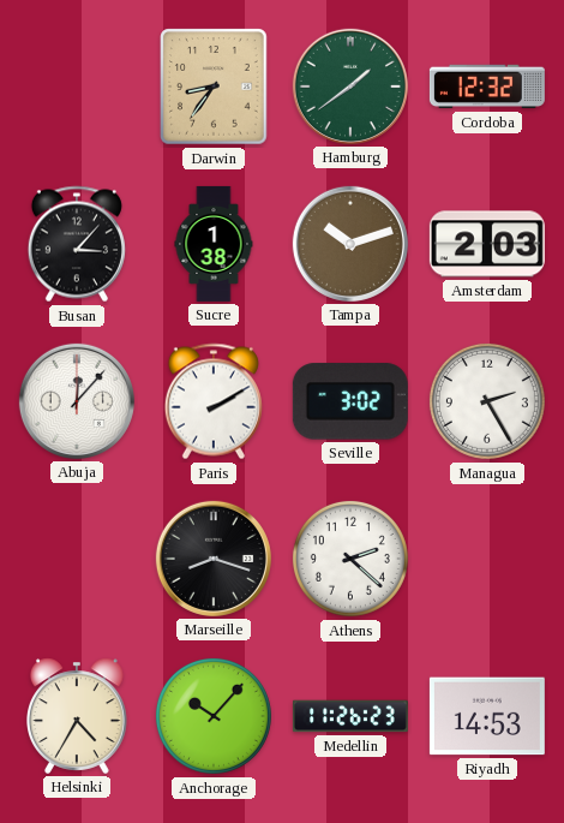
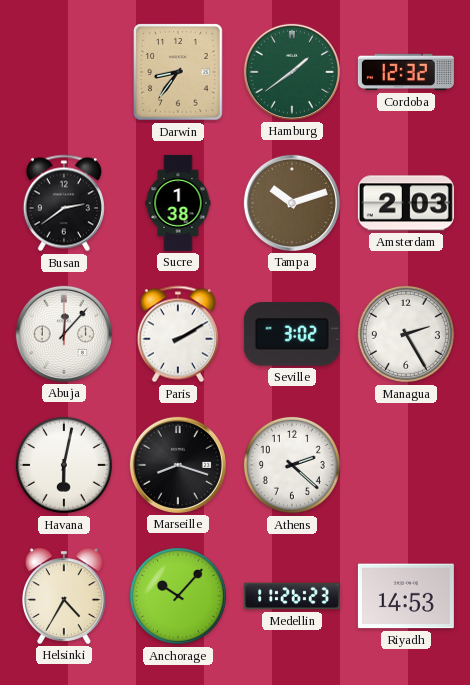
Busan: 3:07 -> 2:39 (64, 203)
Havana: none -> 6:02 (64, 465)
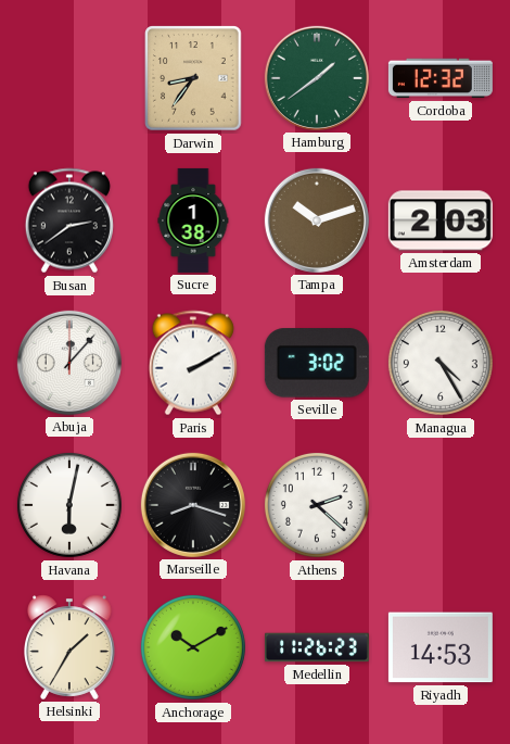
Managua: 2:25 -> 4:25 (441, 363)
Helsinki: 4:35 -> 1:35 (71, 647)
Anchorage: 10:07 -> 10:10 (193, 647)
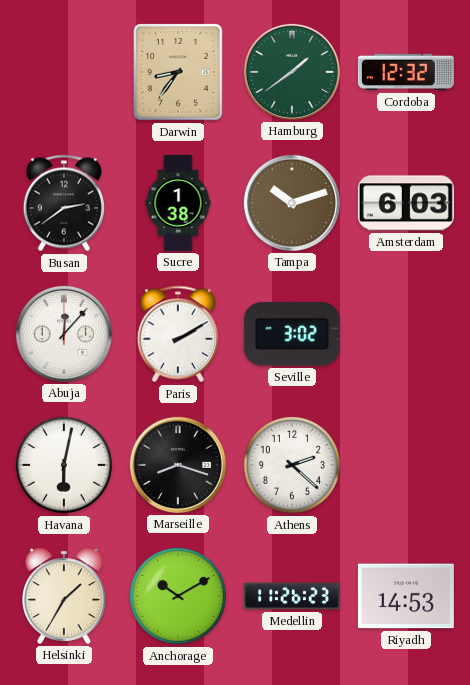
Amsterdam: 2:03 -> 6:03 (406, 203)
Managua: 4:25 -> none (441, 363)
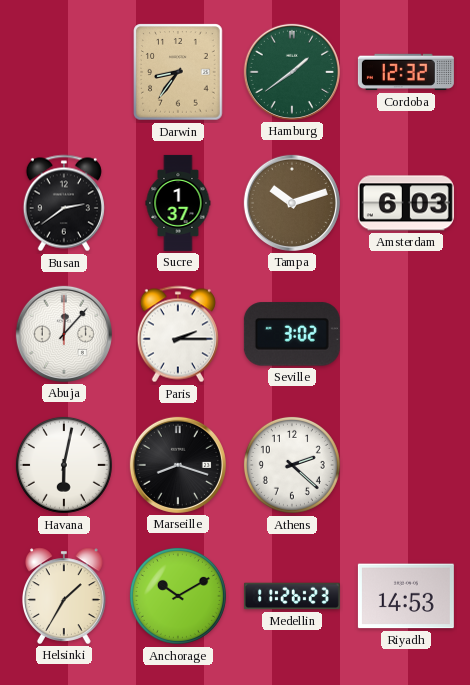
Sucre: 1:38 -> 1:37 (178, 203)
Paris: 2:10 -> 2:15 (178, 334)
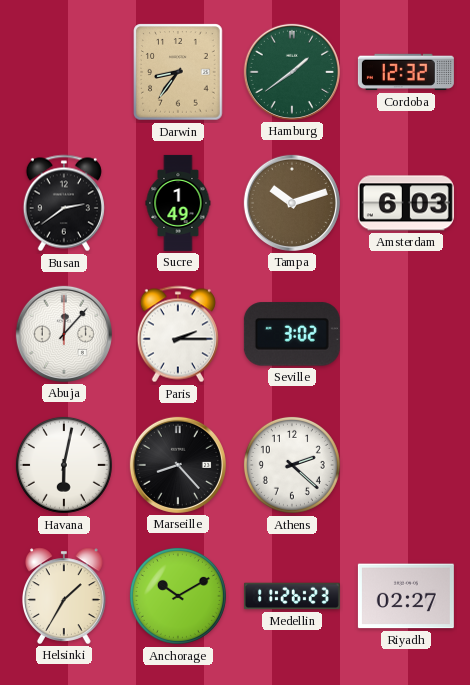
Sucre: 1:37 -> 1:49 (178, 203)
Marseille: 8:18 -> 8:23 (178, 465)
Riyadh: 14:53 -> 02:27 (406, 596)
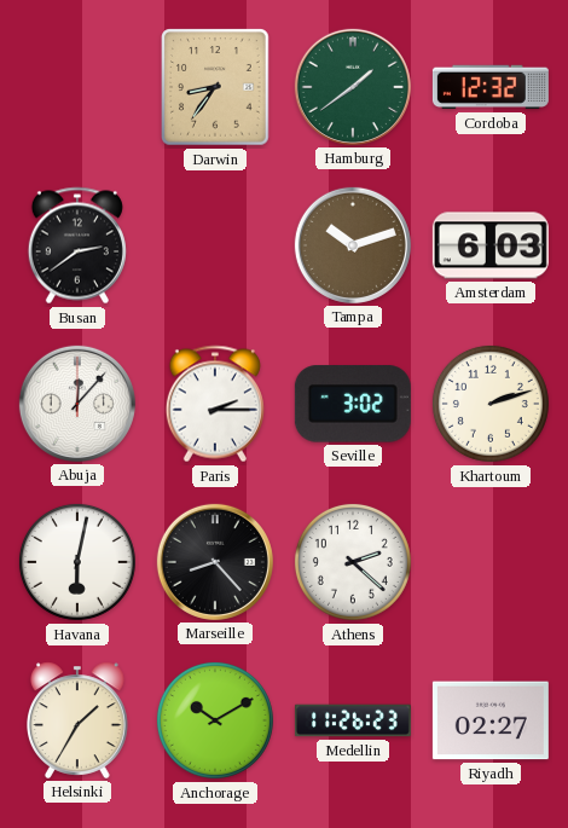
Sucre: 1:49 -> none (178, 203)
Khartoum: none -> 2:12 (491, 404)
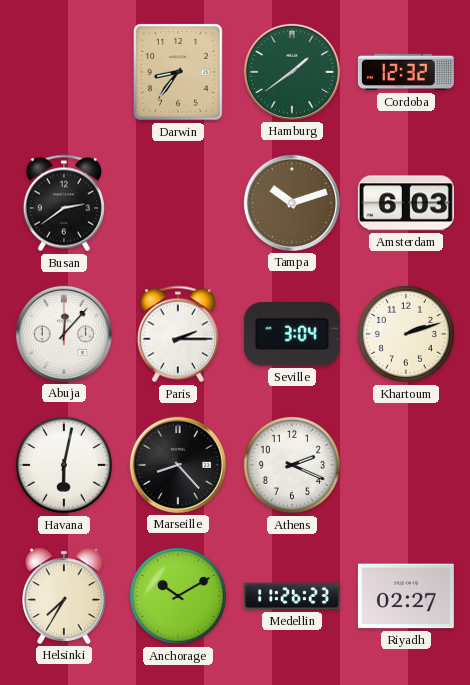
Seville: 3:02 -> 3:04 (292, 334)
Athens: 2:22 -> 2:19 (292, 465)
Helsinki: 1:35 -> 7:35 (65, 596)
